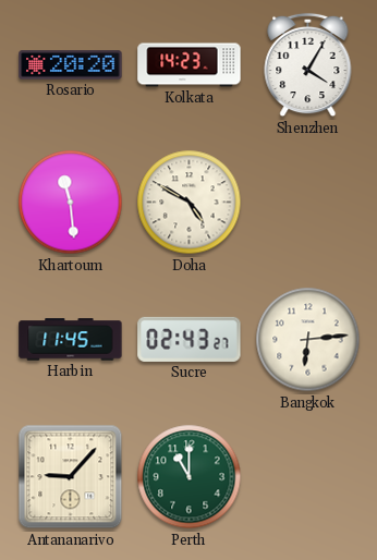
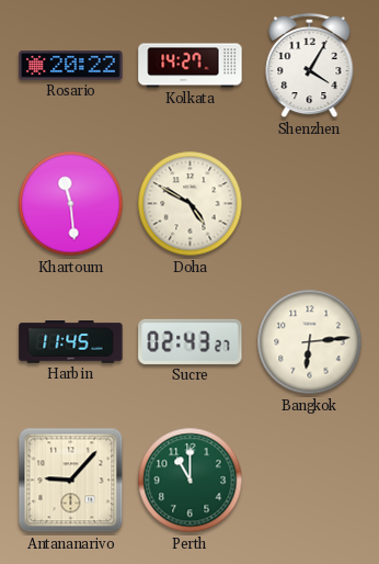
Rosario: 20:20 -> 20:22 (71, 66)
Kolkata: 14:23 -> 14:27 (191, 66)
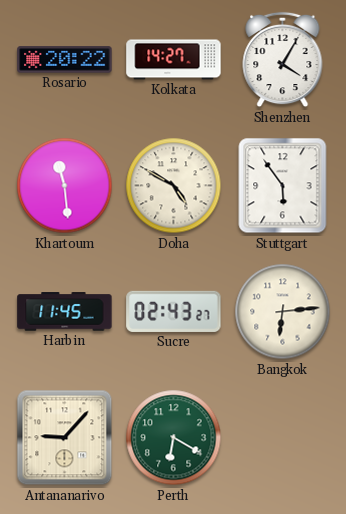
Stuttgart: none -> 5:54 (283, 186)
Perth: 11:00 -> 6:20 (174, 438)
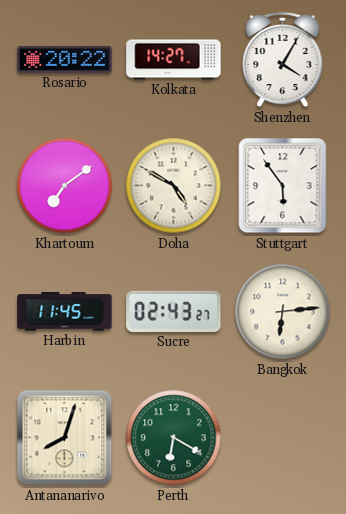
Khartoum: 11:29 -> 7:09 (65, 186)
Antananarivo: 9:07 -> 8:03 (65, 438)
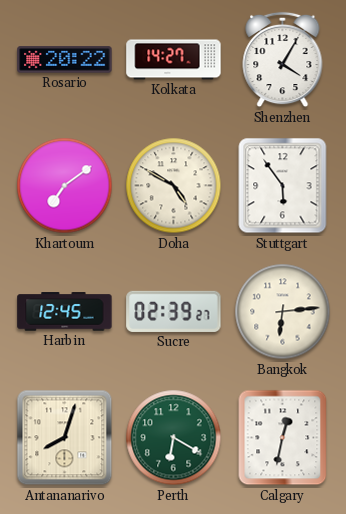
Harbin: 11:45 -> 12:45 (65, 312)
Sucre: 02:43 -> 02:39 (174, 311)
Calgary: none -> 12:32 (283, 438)
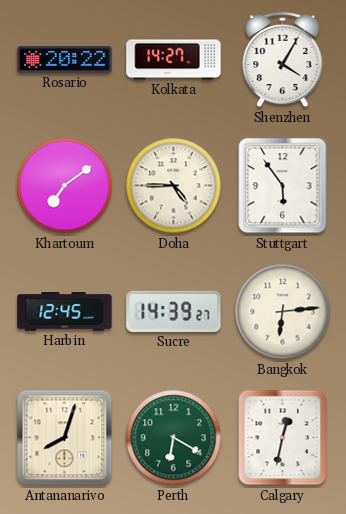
Doha: 4:50 -> 4:45 (174, 186)
Sucre: 02:39 -> 14:39 (174, 311)
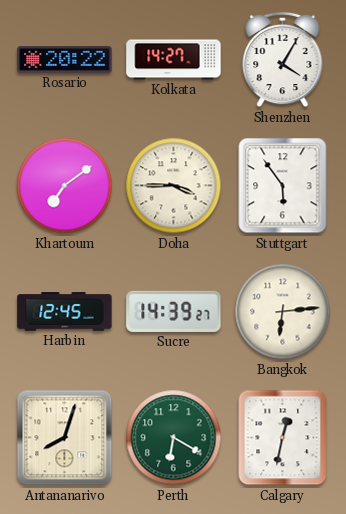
Doha: 4:45 -> 3:45 (174, 186)
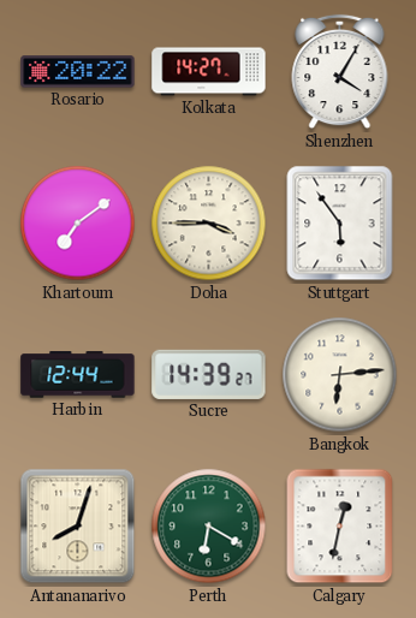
Harbin: 12:45 -> 12:44 (78, 375)
